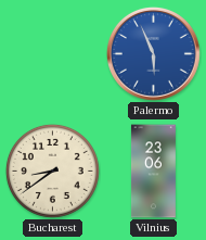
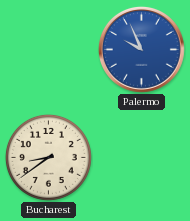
Palermo: 5:56 -> 9:56 (141, 49)
Vilnius: 23:06 -> none (154, 172)
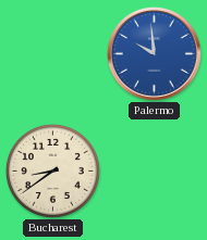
Palermo: 9:56 -> 9:59 (154, 53)
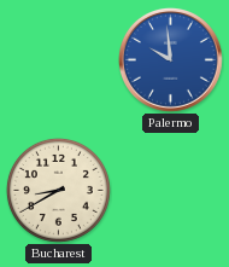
Bucharest: 8:39 -> 8:40 (58, 190)
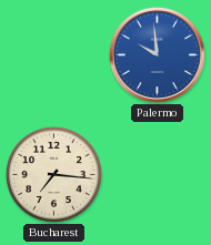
Bucharest: 8:40 -> 7:16 (53, 174)
